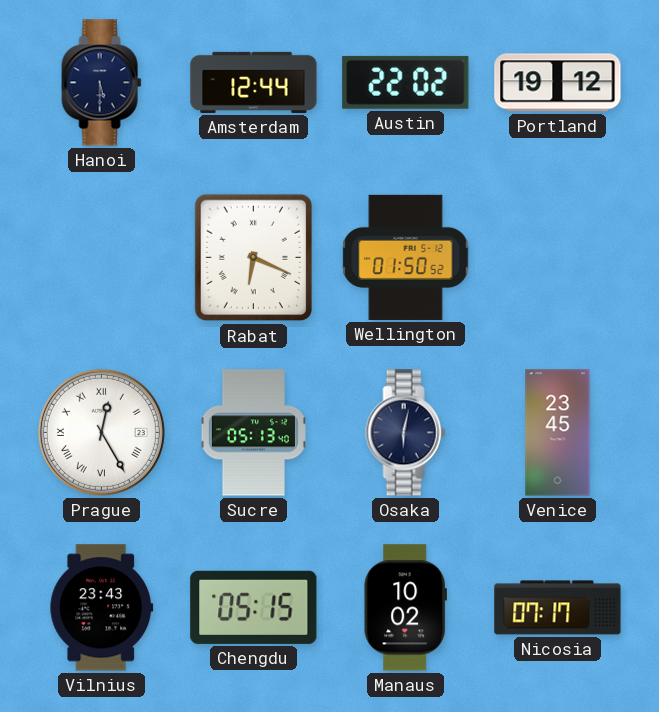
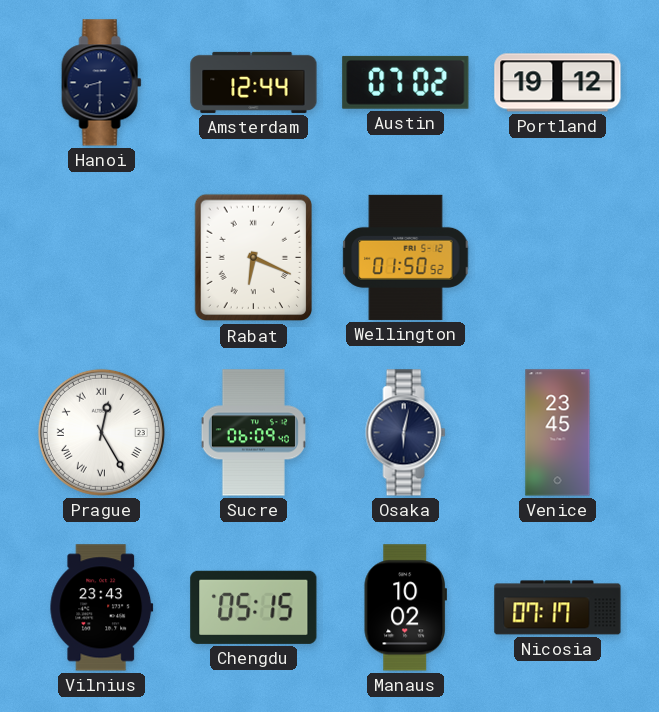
Hanoi: 5:30 -> 8:30 (102, 83)
Austin: 22:02 -> 07:02 (406, 82)
Sucre: 05:13 -> 06:09 (253, 433)
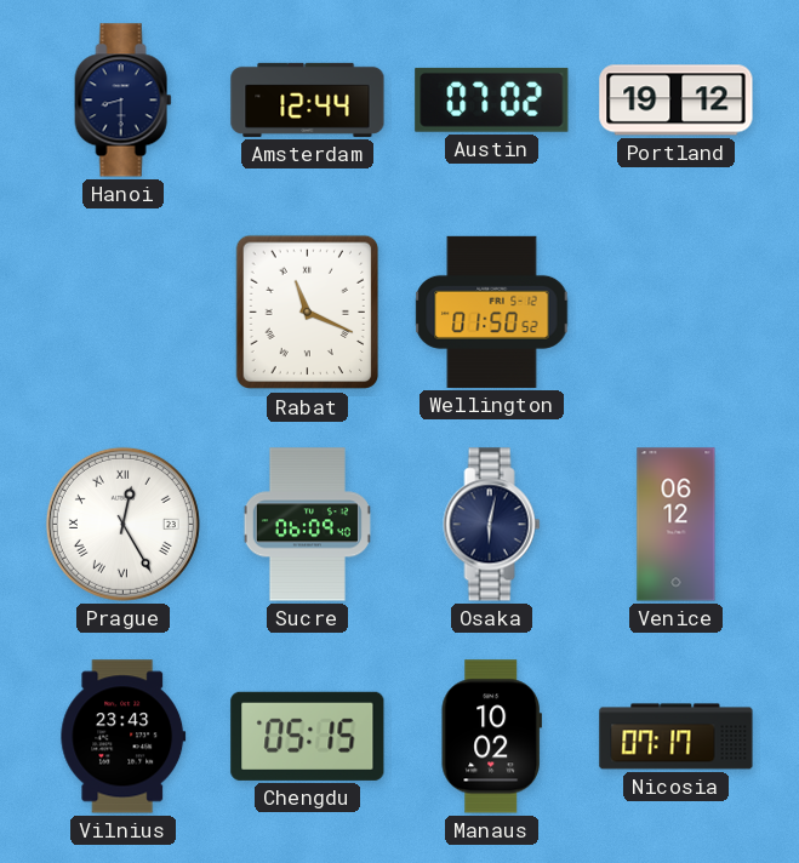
Rabat: 6:19 -> 11:19 (307, 313)
Venice: 23:45 -> 06:12 (677, 525)
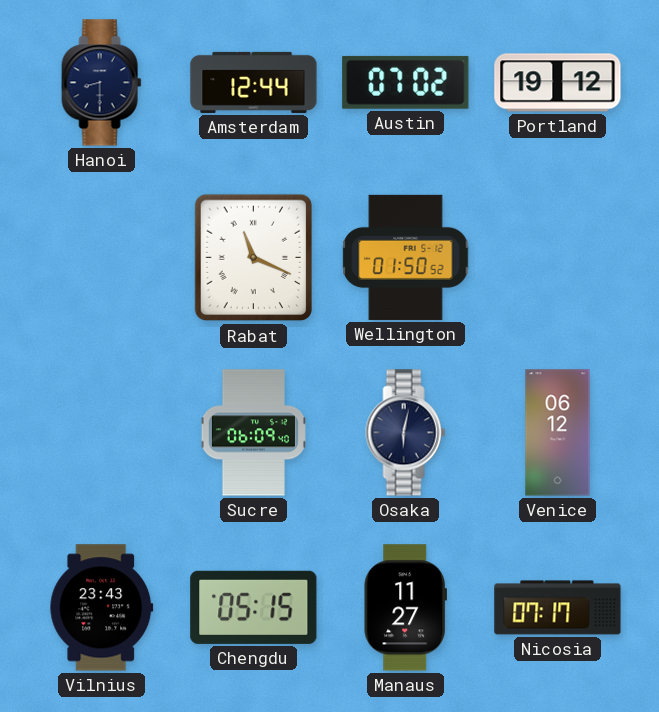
Prague: 12:25 -> none (122, 524)
Manaus: 10:02 -> 11:27 (405, 608)
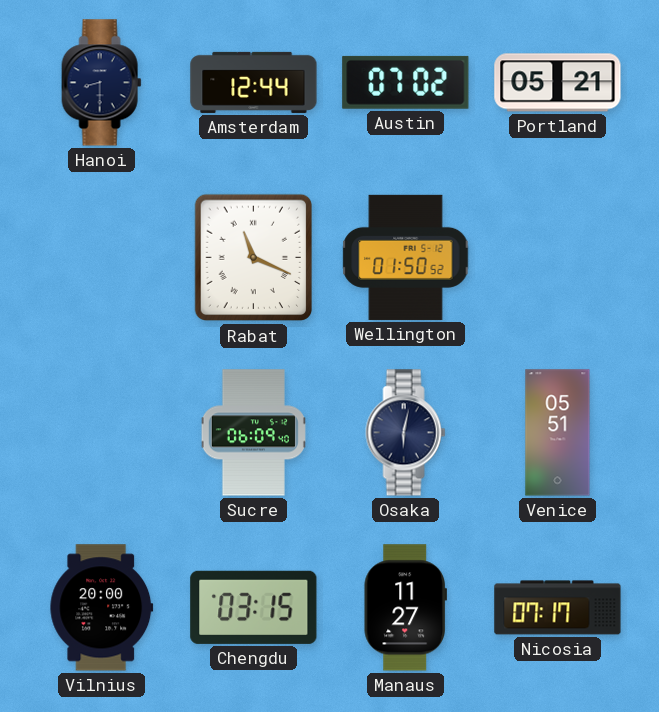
Portland: 19:12 -> 05:21 (558, 83)
Venice: 06:12 -> 05:51 (558, 433)
Vilnius: 23:43 -> 20:00 (102, 608)
Chengdu: 05:15 -> 03:15 (254, 607)
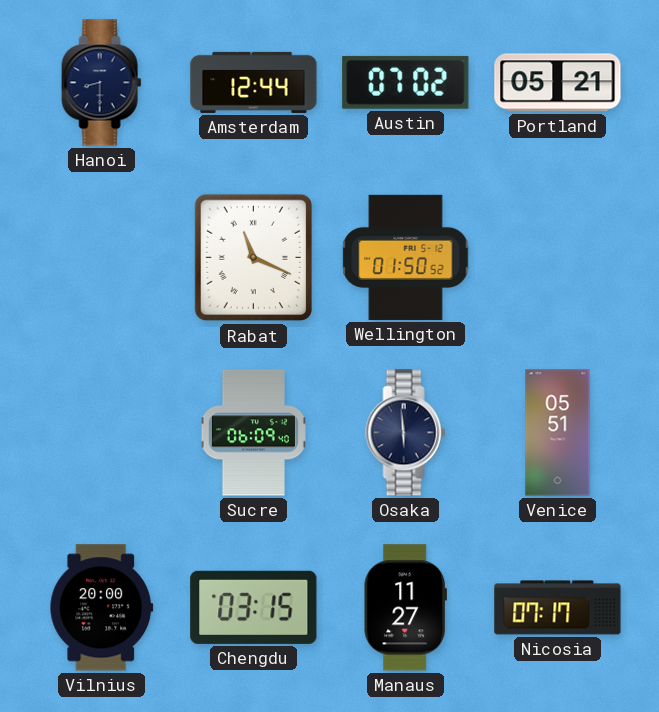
Osaka: 6:02 -> 5:59 (406, 433)
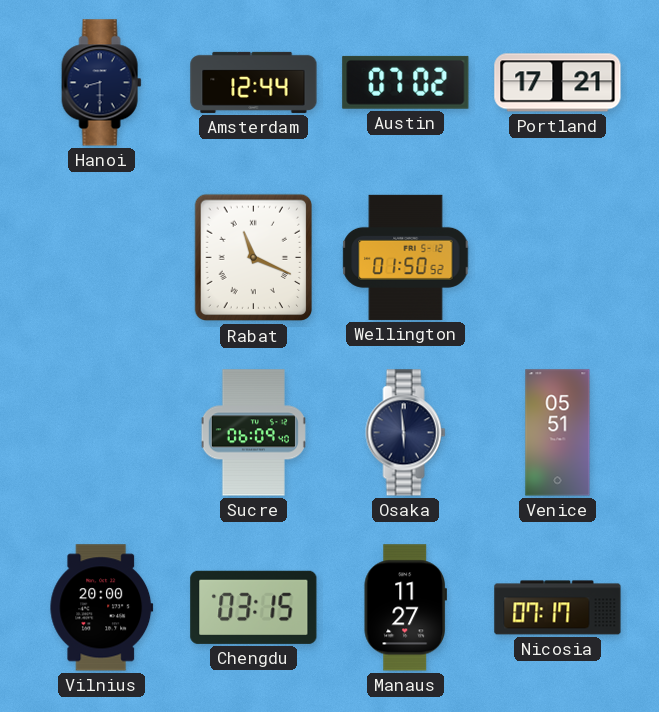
Portland: 05:21 -> 17:21 (558, 83)
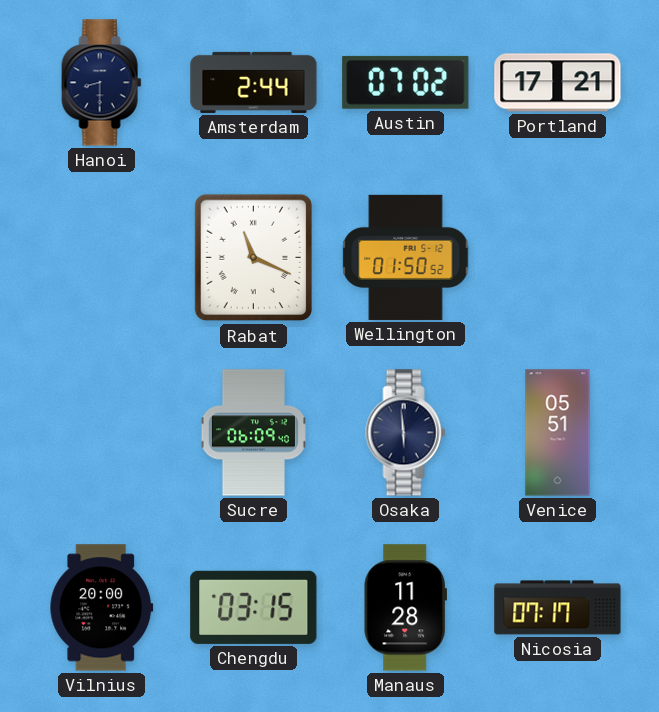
Amsterdam: 12:44 -> 2:44 (254, 82)
Manaus: 11:27 -> 11:28 (405, 608)
